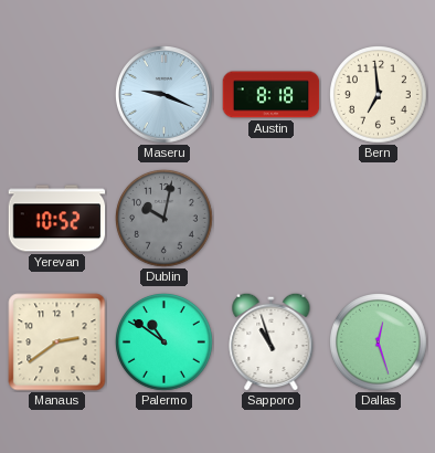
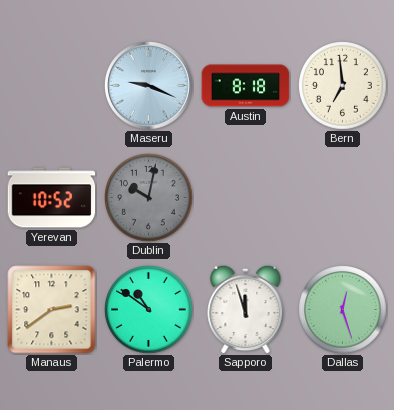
Sapporo: 10:57 -> 11:57 (246, 309)
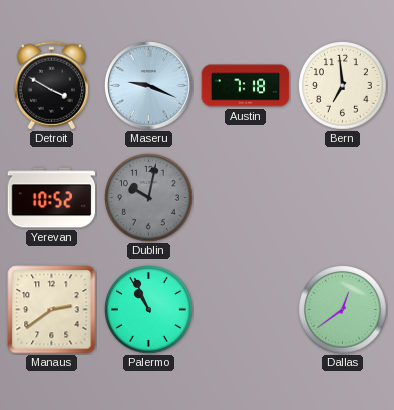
Detroit: none -> 3:50 (51, 86)
Austin: 8:18 -> 7:18 (246, 86)
Palermo: 10:51 -> 10:56 (149, 310)
Sapporo: 11:57 -> none (246, 309)
Dallas: 12:27 -> 12:39 (343, 310)
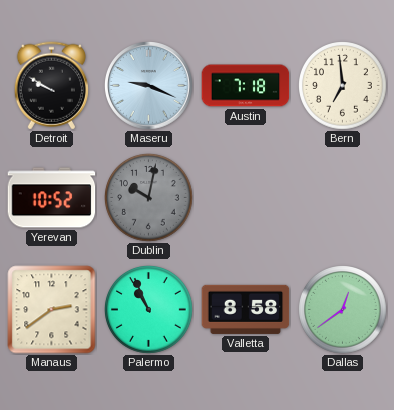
Detroit: 3:50 -> 9:50 (51, 86)
Valletta: none -> 8:58 (246, 309)
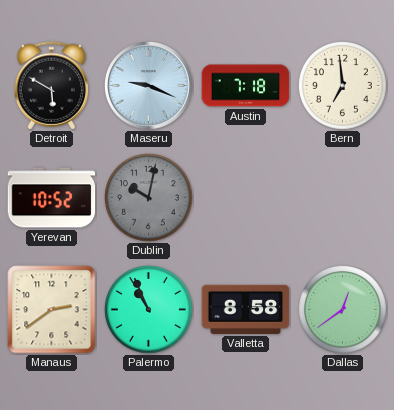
Detroit: 9:50 -> 5:50 (51, 86)
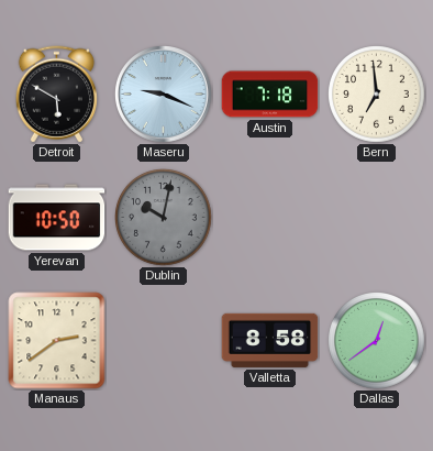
Yerevan: 10:52 -> 10:50 (57, 218)
Palermo: 10:56 -> none (149, 310)
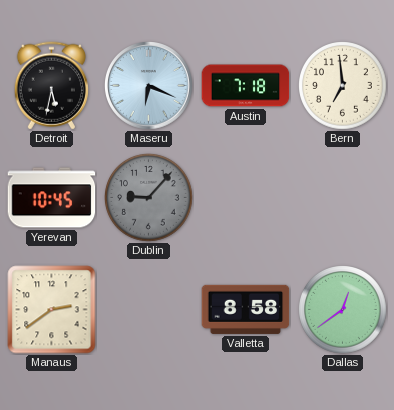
Detroit: 5:50 -> 5:32 (51, 86)
Maseru: 9:19 -> 6:19 (149, 86)
Yerevan: 10:50 -> 10:45 (52, 198)
Dublin: 10:02 -> 9:07 (149, 198)
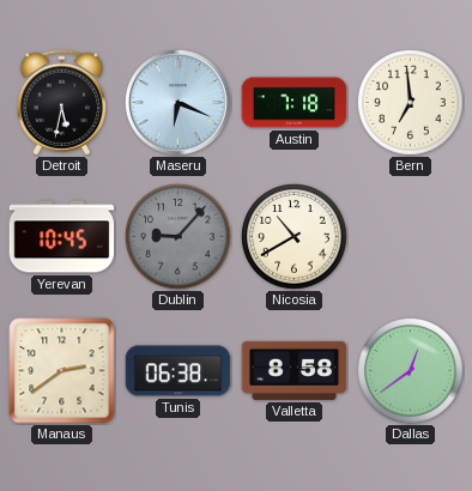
Nicosia: none -> 10:40 (295, 237)
Tunis: none -> 06:38 (178, 371)
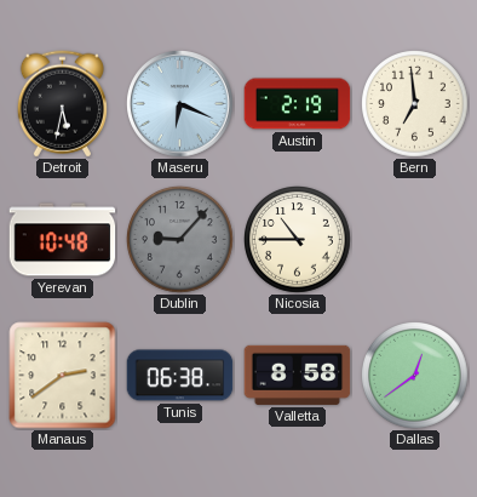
Austin: 7:18 -> 2:19 (298, 104)
Yerevan: 10:45 -> 10:48 (63, 240)
Nicosia: 10:40 -> 10:45 (298, 240)
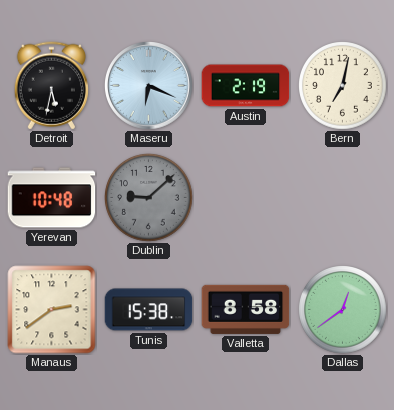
Bern: 6:59 -> 7:02 (343, 86)
Dublin: 9:07 -> 9:08 (149, 198)
Nicosia: 10:45 -> none (298, 240)
Tunis: 06:38 -> 15:38 (149, 310)
